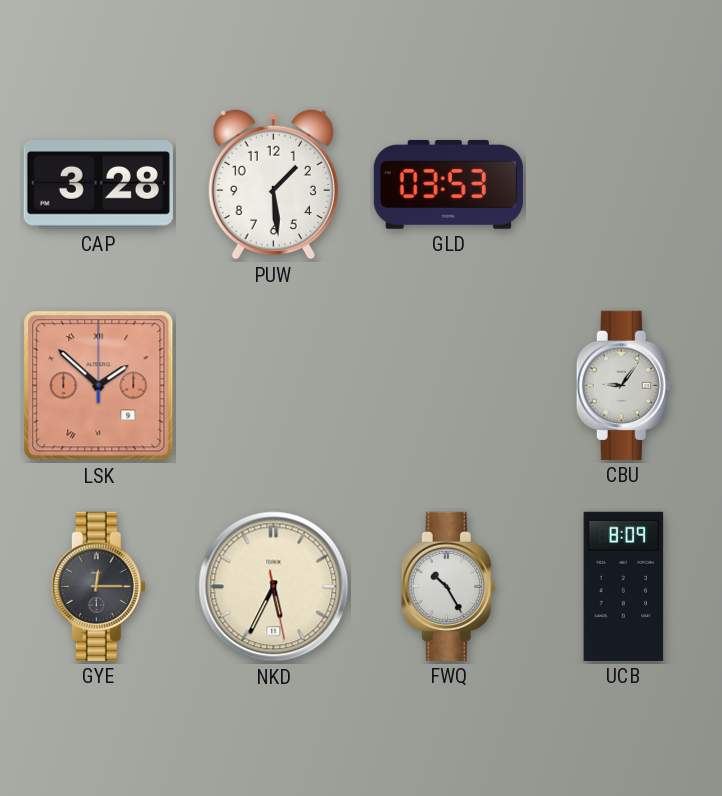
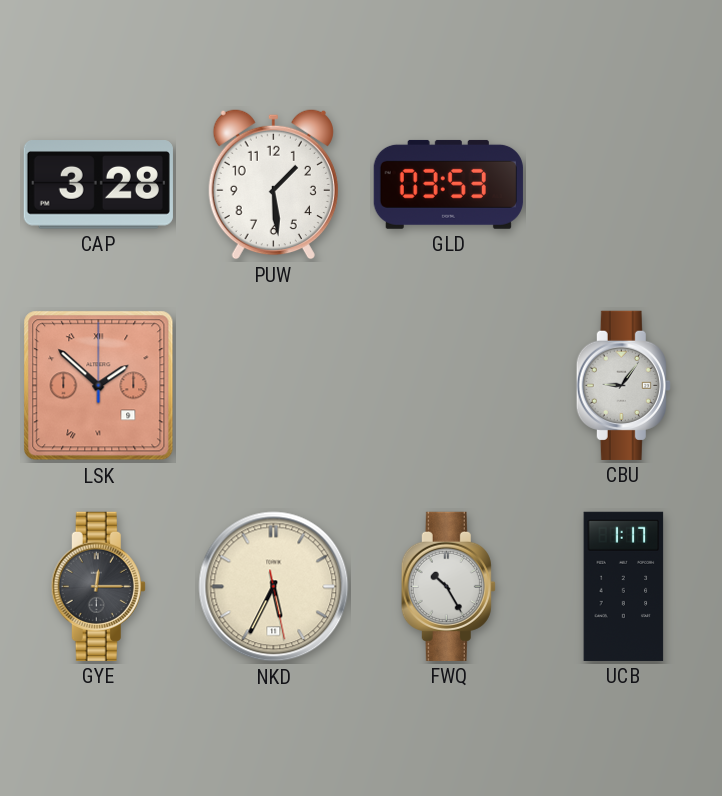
UCB: 8:09 -> 1:17 (624, 586)
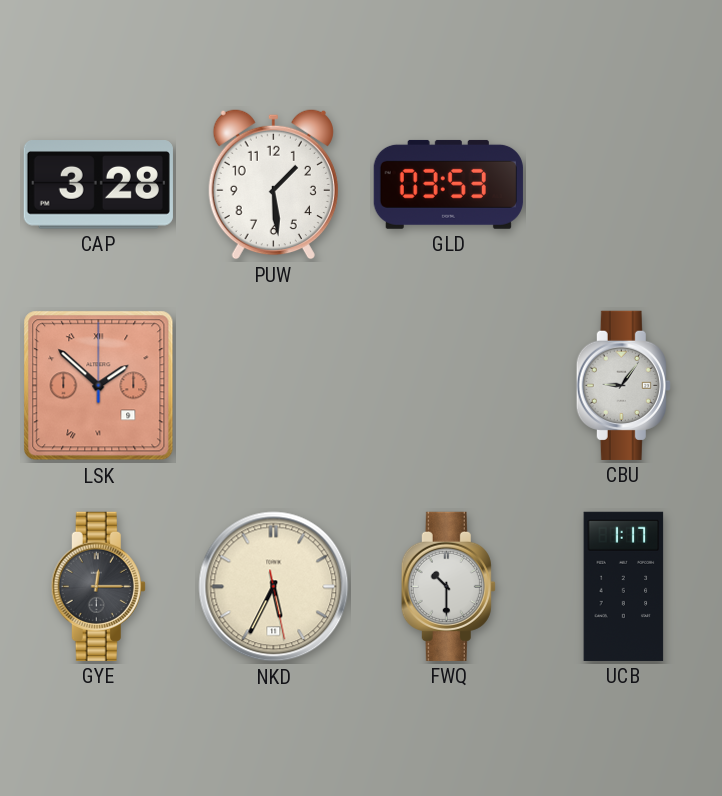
FWQ: 10:25 -> 10:30 (448, 586)
